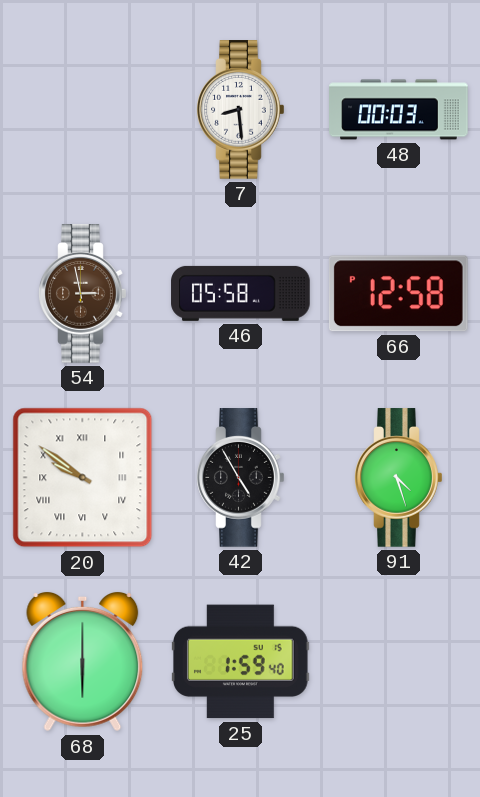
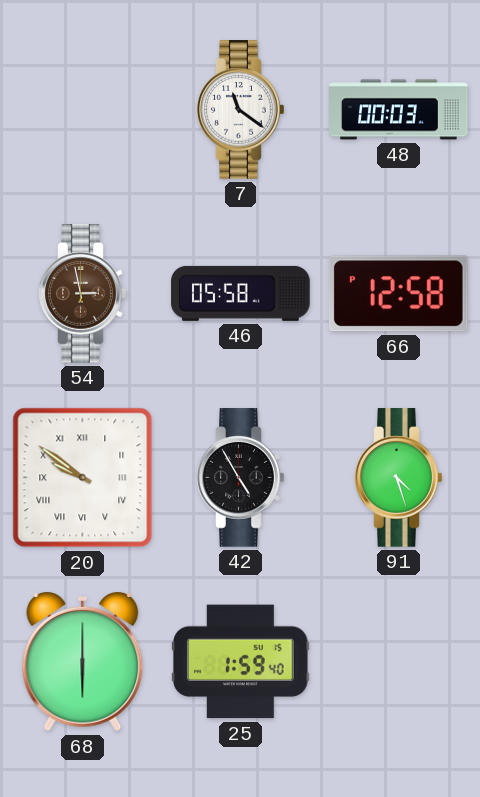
7: 8:29 -> 11:21 (241, 110)
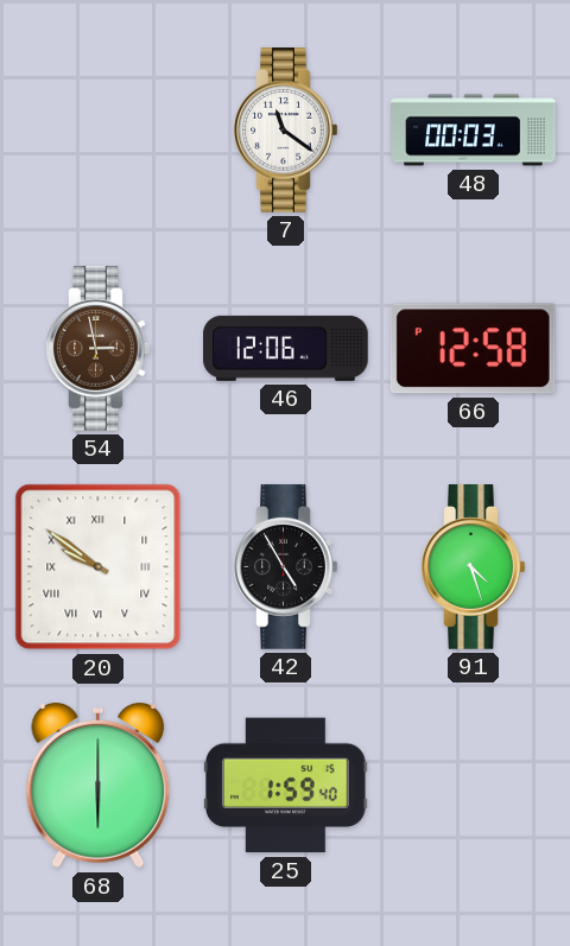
46: 05:58 -> 12:06 (286, 348)
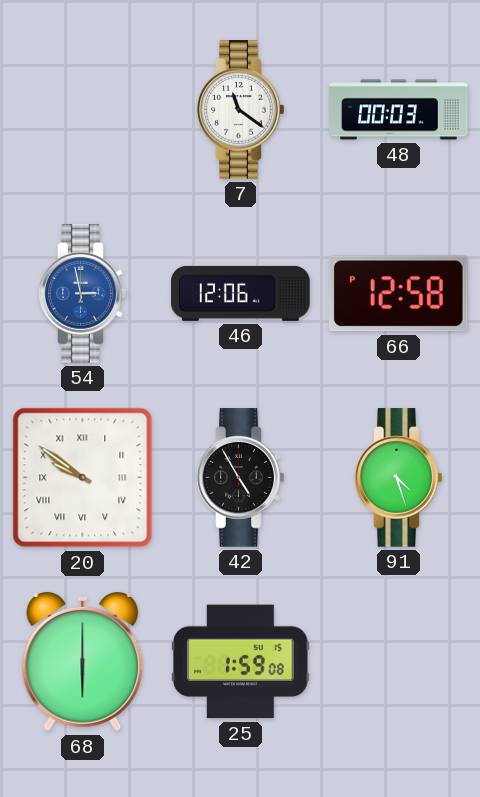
54 dial: brown -> blue (83, 294)
25: 1:59:40 -> 1:59:08 (241, 662)
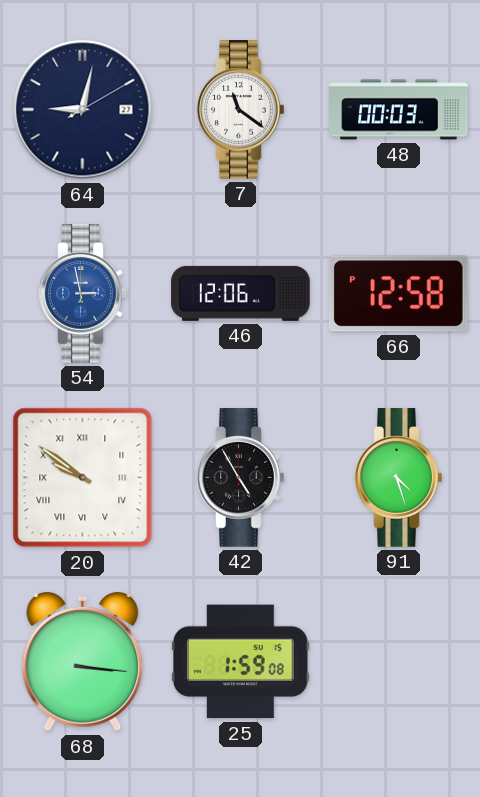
64: none -> 9:02 (83, 110)
68: 6:00 -> 3:16 (83, 662)
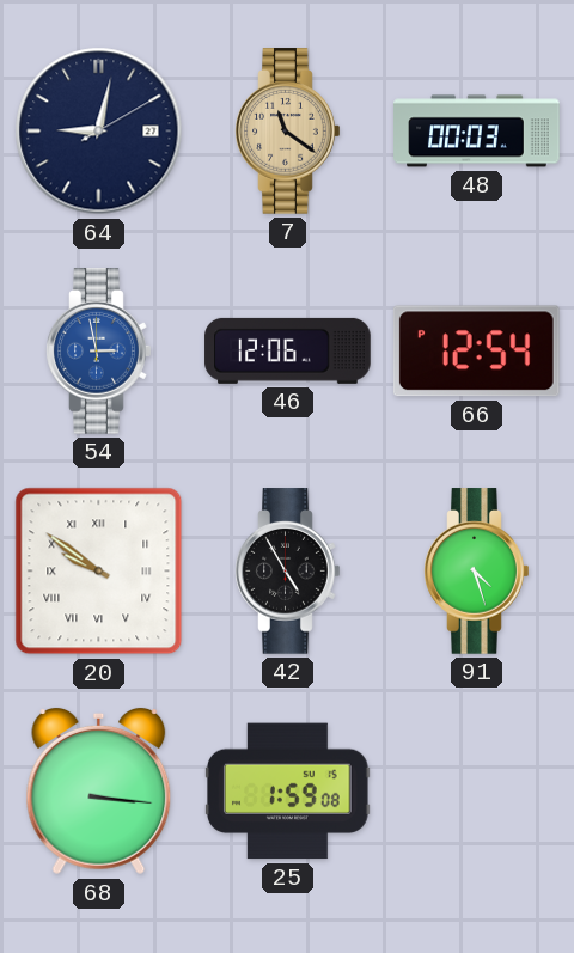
7 dial: white -> champagne (288, 132)
66: 12:58 -> 12:54 (476, 352)
